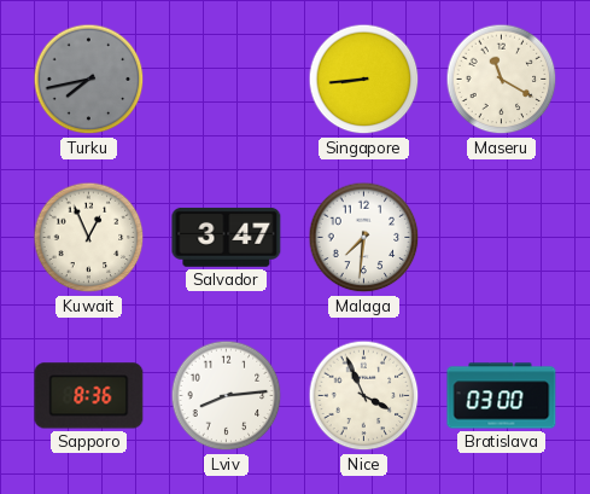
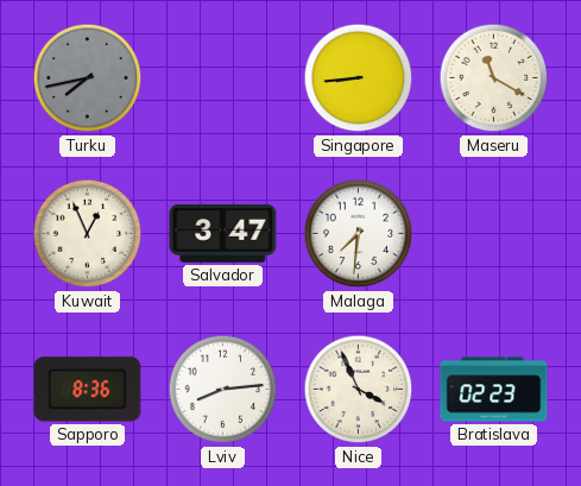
Bratislava: 03:00 -> 02:23 (494, 390)
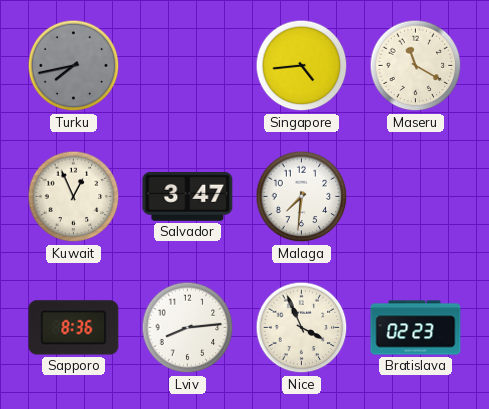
Singapore: 8:44 -> 4:44 (302, 66)
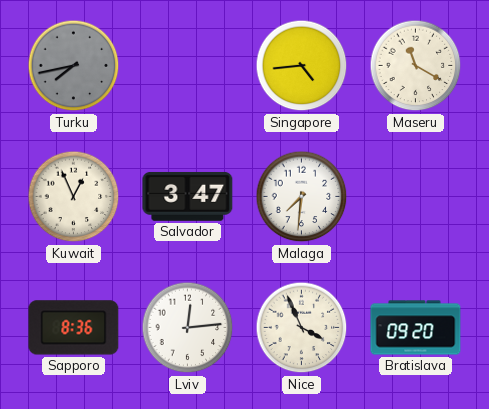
Lviv: 8:14 -> 12:14 (188, 328)
Bratislava: 02:23 -> 09:20 (416, 328)
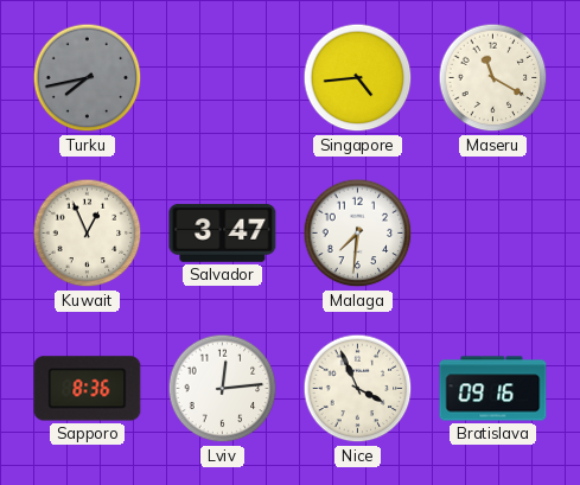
Bratislava: 09:20 -> 09:16 (493, 389)
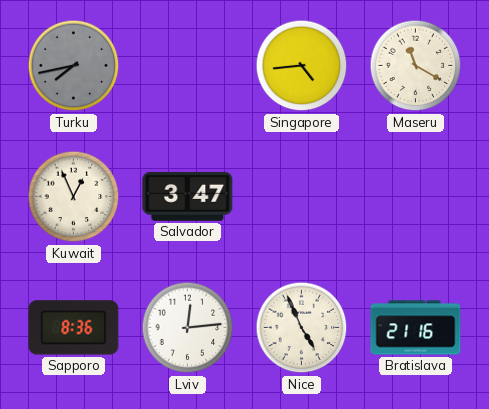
Malaga: 7:31 -> none (358, 234)
Nice: 3:56 -> 4:56 (302, 328)
Bratislava: 09:16 -> 21:16 (416, 328)
